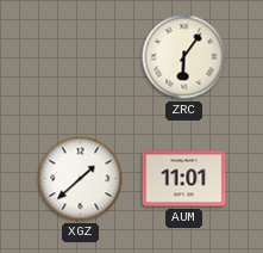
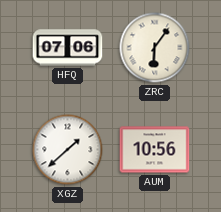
HFQ: none -> 07:06 (68, 48)
AUM: 11:01 -> 10:56 (155, 150)
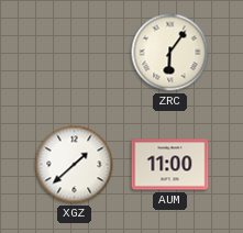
HFQ: 07:06 -> none (68, 48)
AUM: 10:56 -> 11:00 (170, 165)
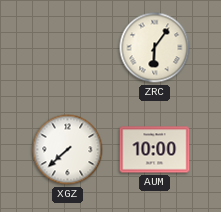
XGZ: 1:38 -> 7:38 (68, 150)
AUM: 11:00 -> 10:00 (155, 150)
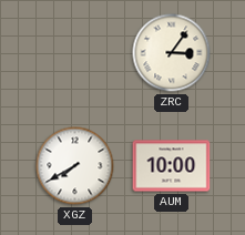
ZRC: 6:06 -> 3:06 (172, 53)
XGZ: 7:38 -> 7:40 (75, 166)
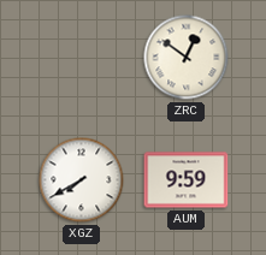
ZRC: 3:06 -> 12:51 (187, 58)
AUM: 10:00 -> 9:59 (187, 180)
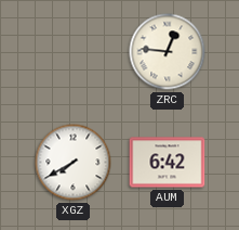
ZRC: 12:51 -> 12:46 (168, 52)
AUM: 9:59 -> 6:42 (168, 163)
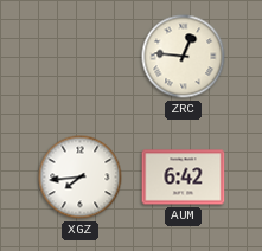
XGZ: 7:40 -> 7:44 (81, 178)
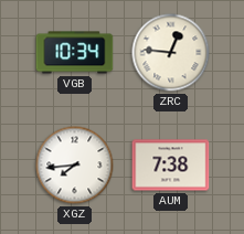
VGB: none -> 10:34 (75, 53)
AUM: 6:42 -> 7:38 (171, 166)
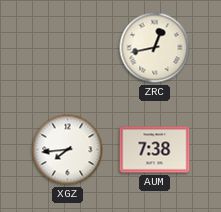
VGB: 10:34 -> none (75, 53)
ZRC: 12:46 -> 12:43 (155, 48)
